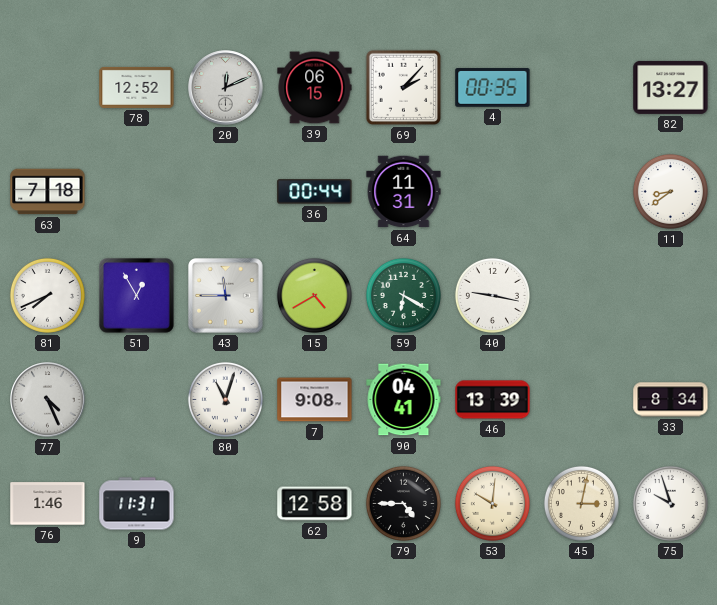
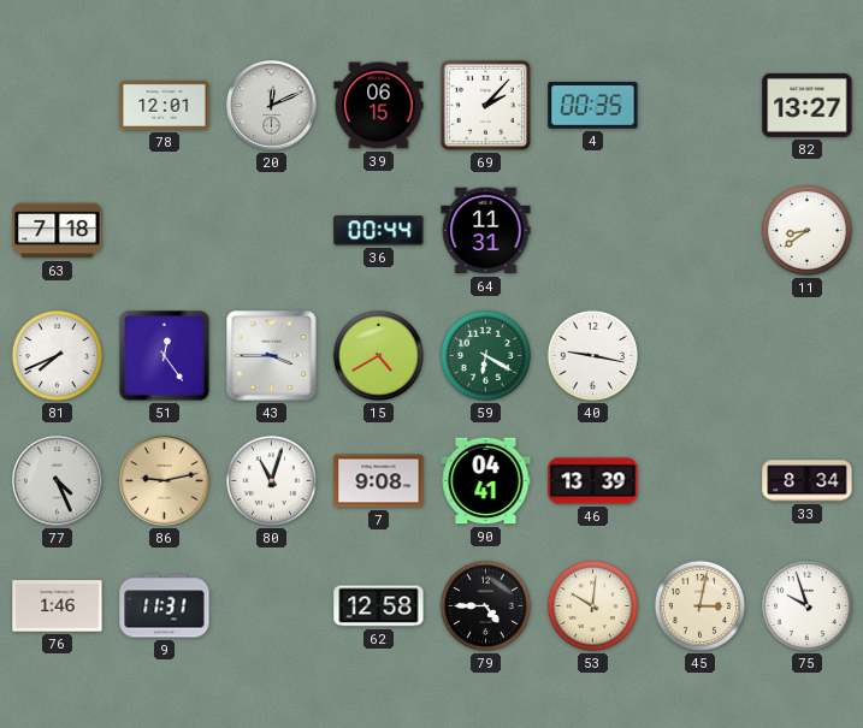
78: 12:52 -> 12:01 (165, 105)
51: 12:55 -> 12:24 (165, 356)
43: 11:45 -> 3:45 (272, 356)
86: none -> 9:13 (165, 481)
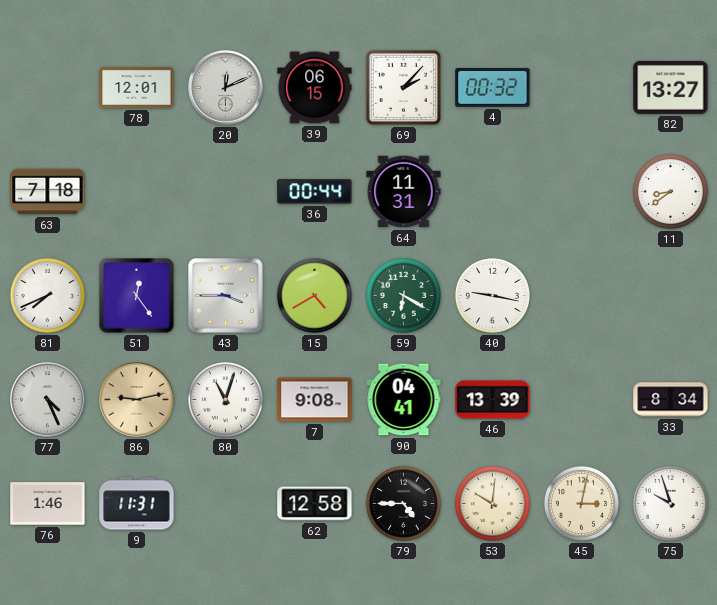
4: 00:35 -> 00:32 (493, 88)
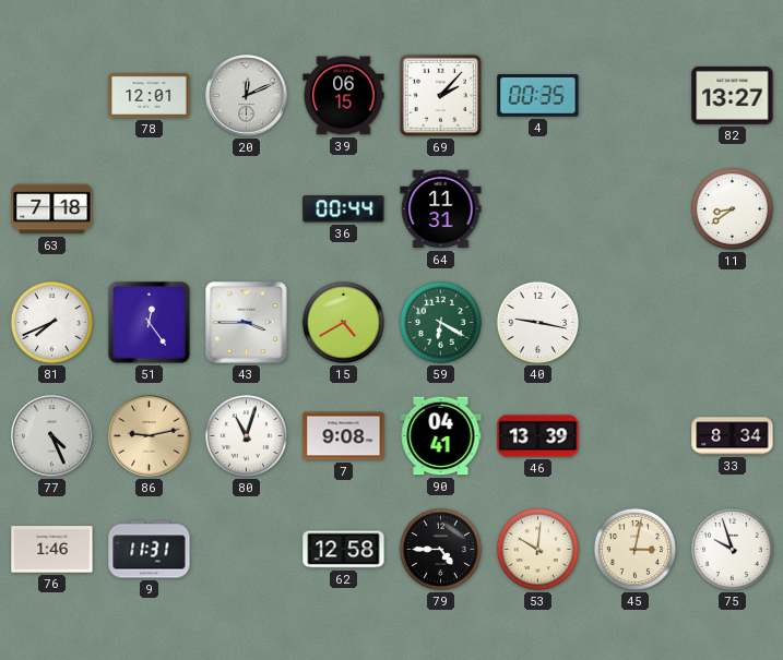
4: 00:32 -> 00:35 (538, 96)
